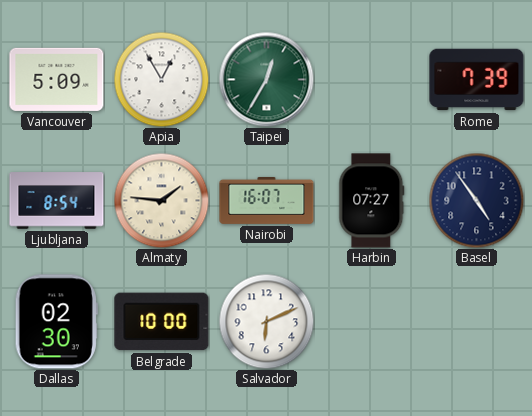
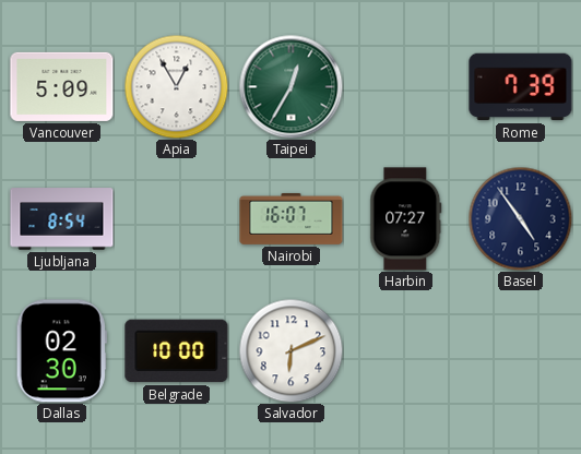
Almaty: 1:46 -> none (161, 200)
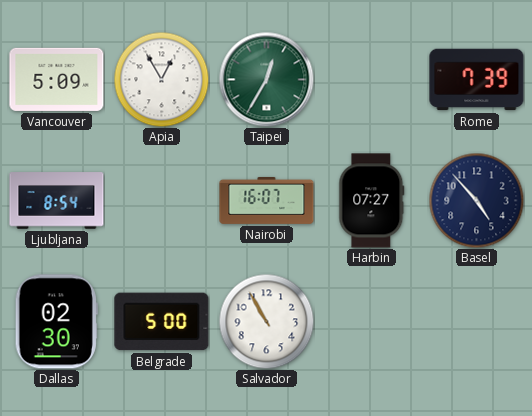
Basel: 4:54 -> 4:53 (476, 200)
Belgrade: 10:00 -> 5:00 (162, 322)
Salvador: 6:11 -> 10:55 (266, 321)
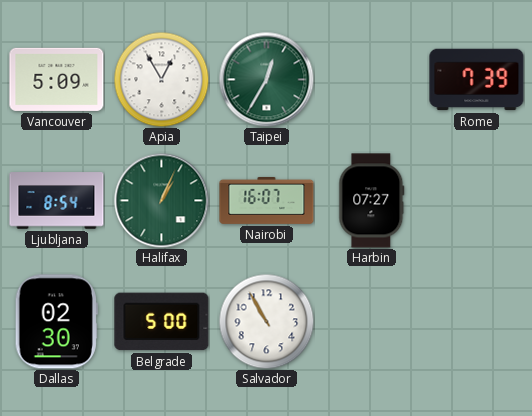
Halifax: none -> 1:04 (161, 200)
Basel: 4:53 -> none (476, 200)
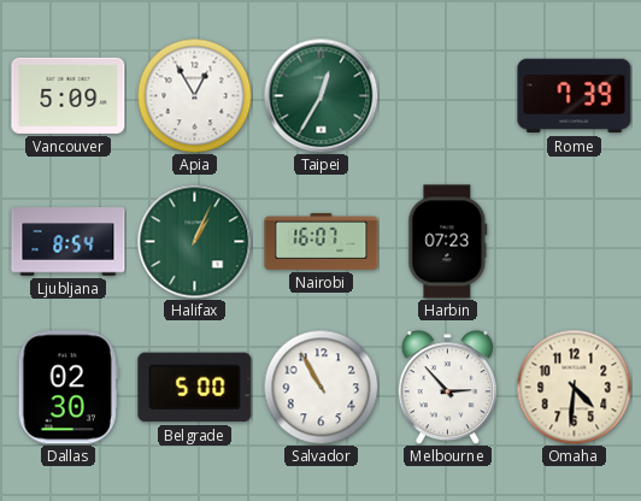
Harbin: 07:27 -> 07:23 (448, 242)
Melbourne: none -> 2:53 (447, 388)
Omaha: none -> 4:31 (574, 387)
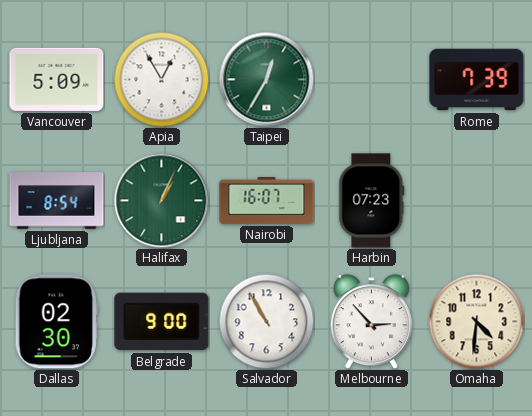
Belgrade: 5:00 -> 9:00 (162, 322)
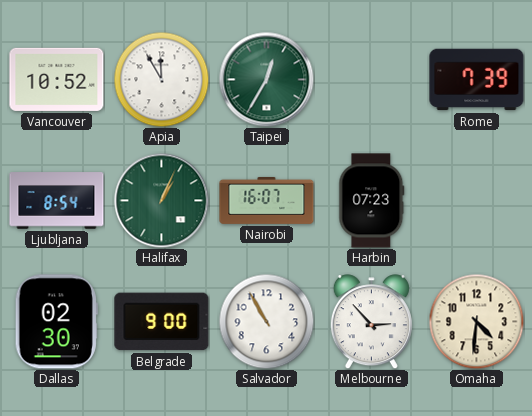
Vancouver: 5:09 -> 10:52 (57, 79)
Apia: 12:55 -> 11:55 (161, 79)
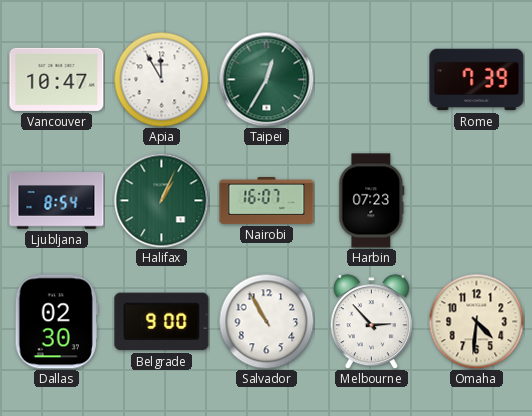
Vancouver: 10:52 -> 10:47 (57, 79)
